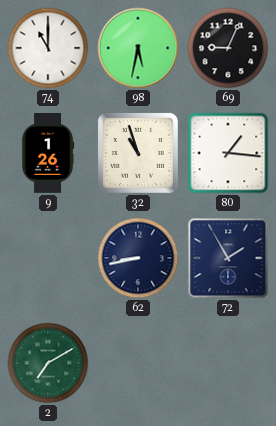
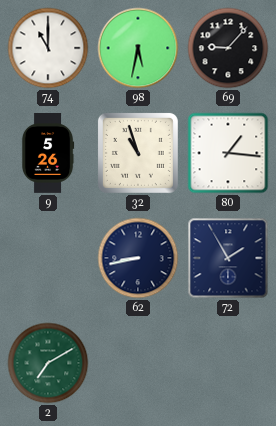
69: 9:04 -> 9:07 (228, 48)
9: 1:26 -> 5:26 (48, 154)
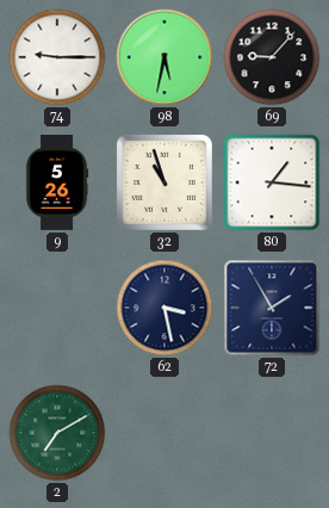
74: 11:00 -> 9:15 (57, 57)
62: 8:43 -> 3:28 (164, 308)
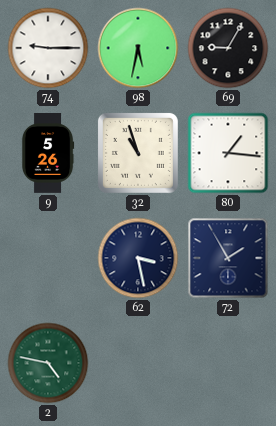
69: 9:07 -> 9:05 (228, 48)
2: 7:10 -> 4:47 (48, 363)
